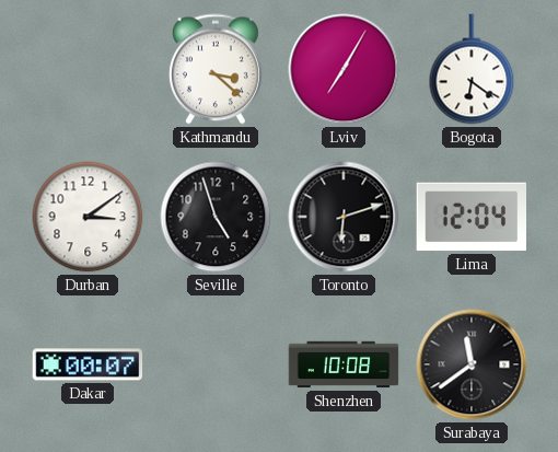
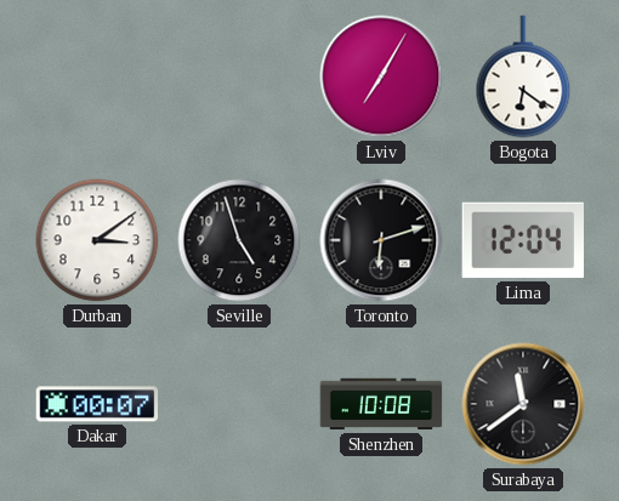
Kathmandu: 3:22 -> none (216, 69)
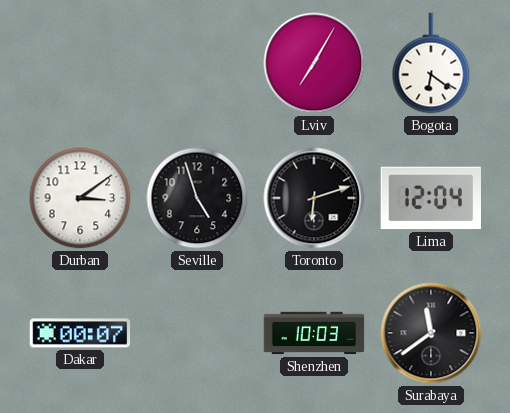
Shenzhen: 10:08 -> 10:03 (314, 333)
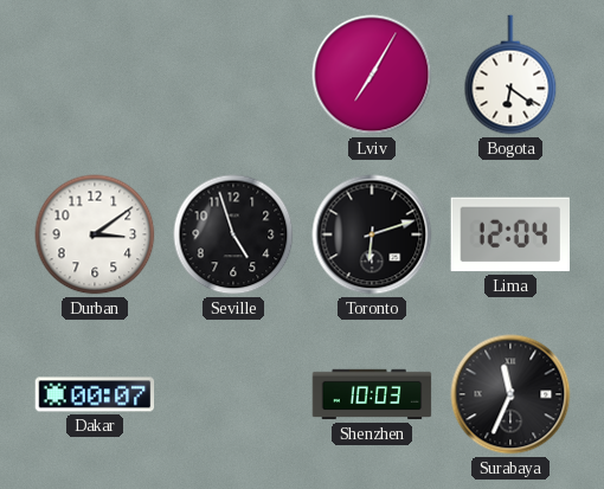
Surabaya: 11:39 -> 11:34 (510, 394)
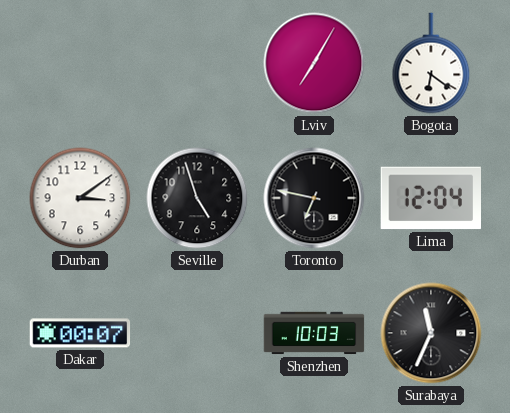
Toronto: 6:12 -> 6:47 (314, 198)
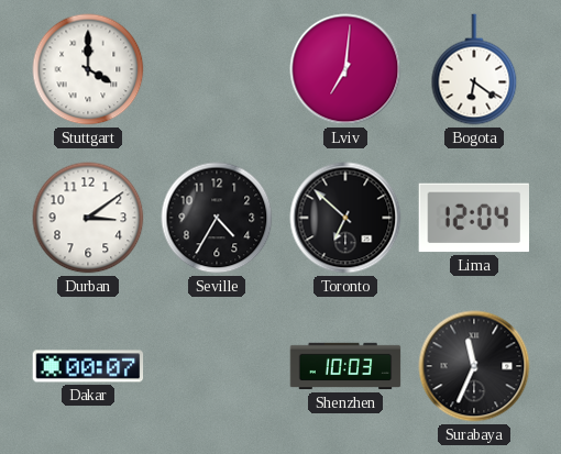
Stuttgart: none -> 4:00 (88, 69)
Lviv: 7:05 -> 7:01 (345, 69)
Seville: 4:57 -> 4:35 (217, 218)
Toronto: 6:47 -> 6:52 (345, 218)
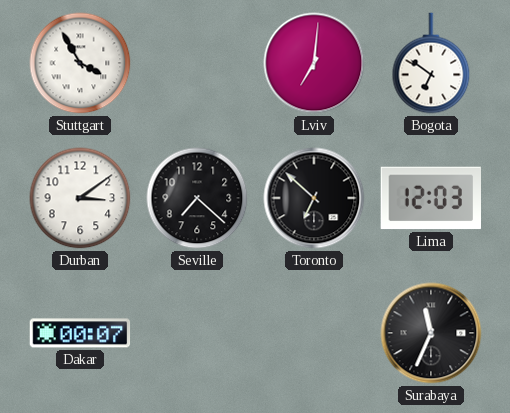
Stuttgart: 4:00 -> 3:55 (80, 63)
Bogota: 6:21 -> 6:51 (431, 63)
Seville: 4:35 -> 7:22 (197, 198)
Lima: 12:04 -> 12:03 (430, 198)
Shenzhen: 10:03 -> none (345, 366)
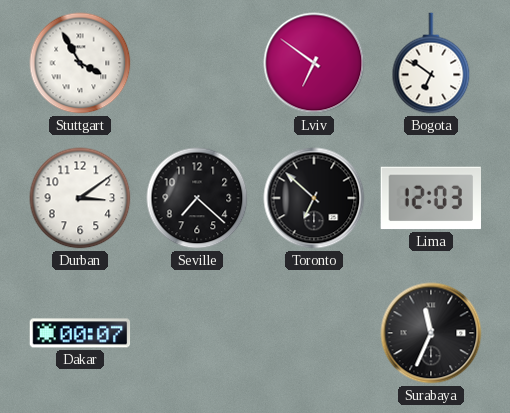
Lviv: 7:01 -> 6:51 (314, 63)
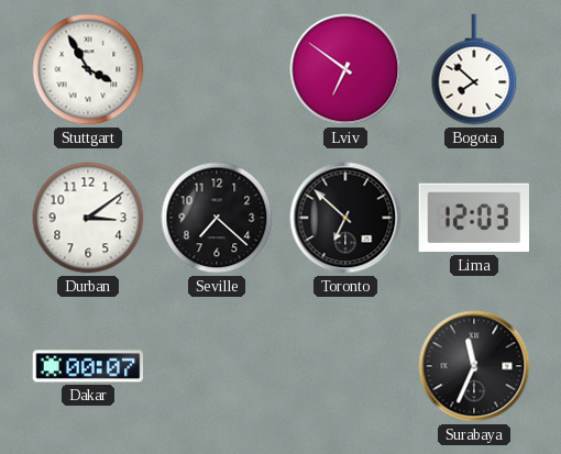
Bogota: 6:51 -> 7:52 (474, 69)
